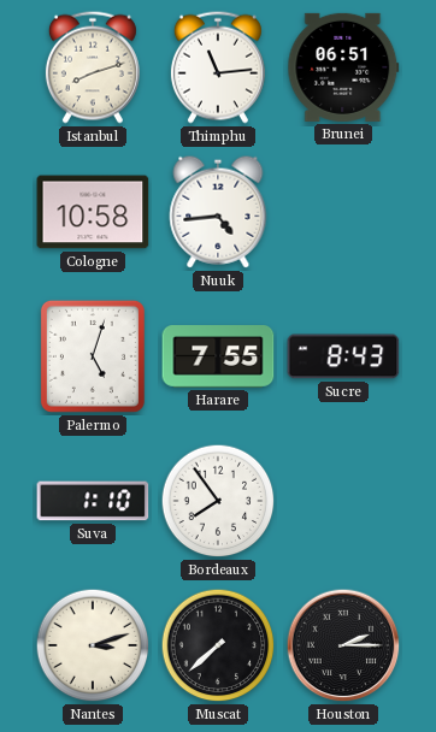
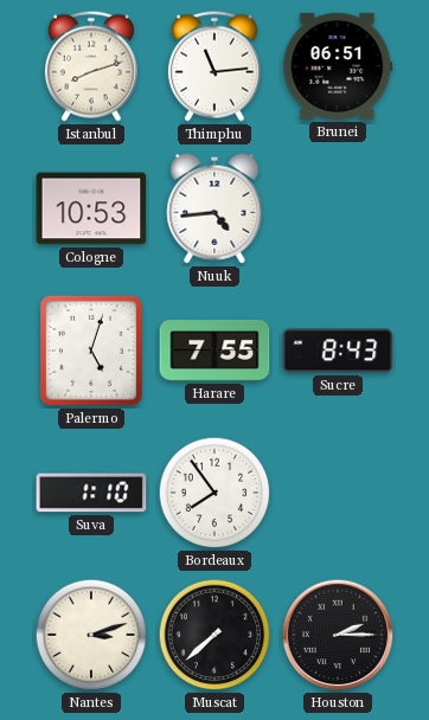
Cologne: 10:58 -> 10:53 (91, 208)
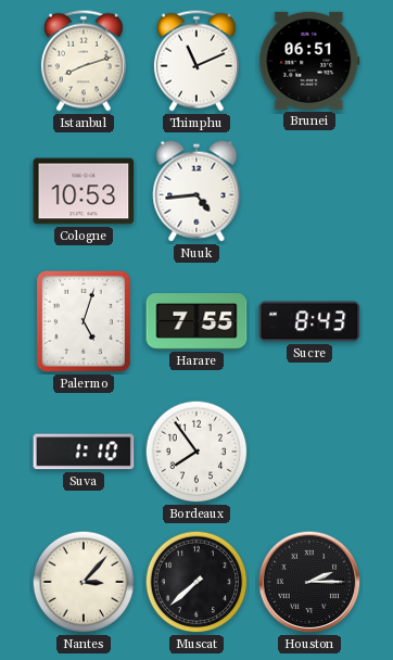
Thimphu: 11:14 -> 11:11 (196, 61)
Nantes: 3:12 -> 3:07 (84, 582)
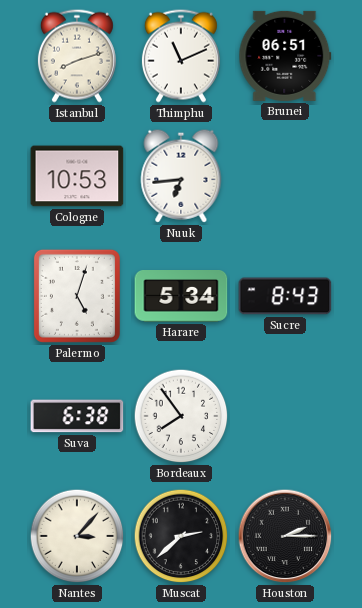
Nuuk: 4:44 -> 6:44 (181, 176)
Harare: 7:55 -> 5:34 (181, 297)
Suva: 1:10 -> 6:38 (77, 416)
Muscat: 7:38 -> 2:38 (181, 536)
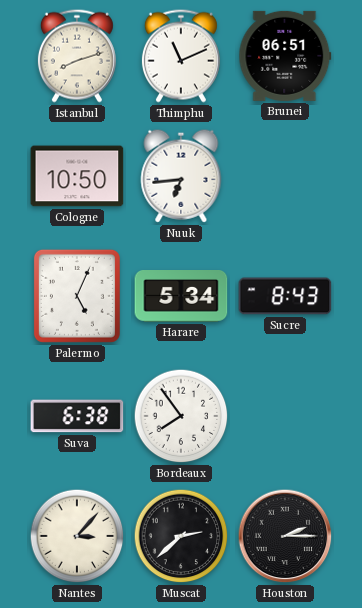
Cologne: 10:53 -> 10:50 (77, 176)
Palermo: 5:03 -> 5:04 (77, 296)
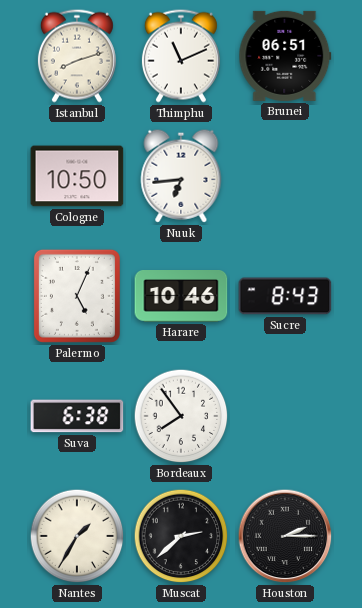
Harare: 5:34 -> 10:46 (181, 297)
Nantes: 3:07 -> 1:35 (77, 536)
